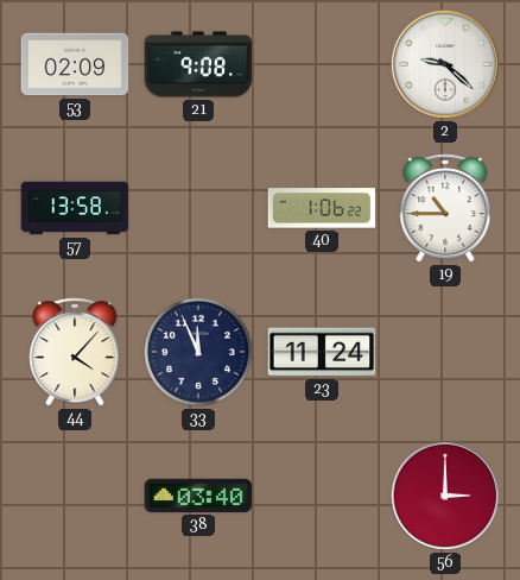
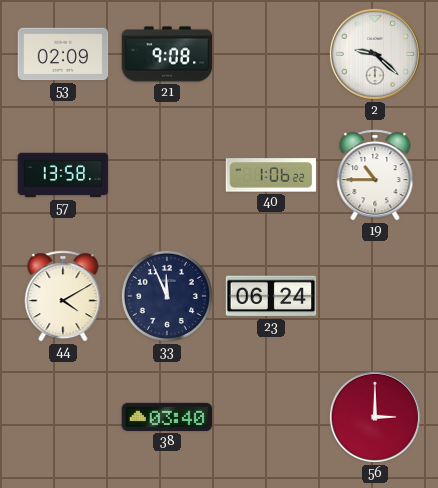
44: 4:07 -> 4:10 (63, 296)
23: 11:24 -> 06:24 (271, 296)
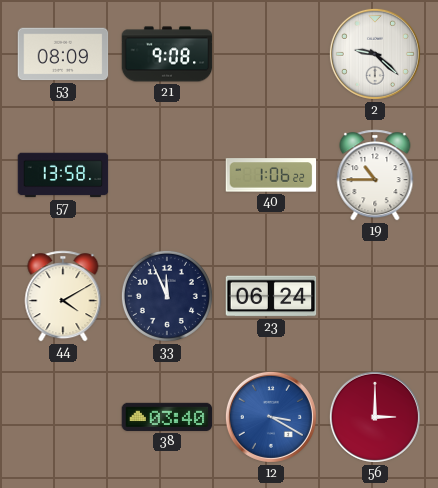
53: 02:09 -> 08:09 (63, 54)
12: none -> 3:20 (271, 417)
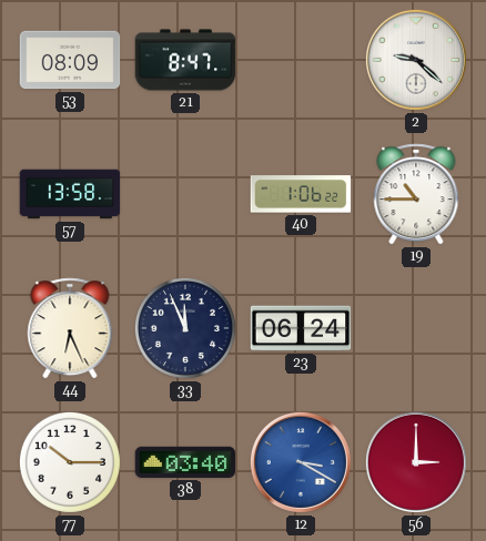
21: 9:08 -> 8:47 (185, 60)
44: 4:10 -> 6:26 (70, 328)
77: none -> 10:15 (70, 462)
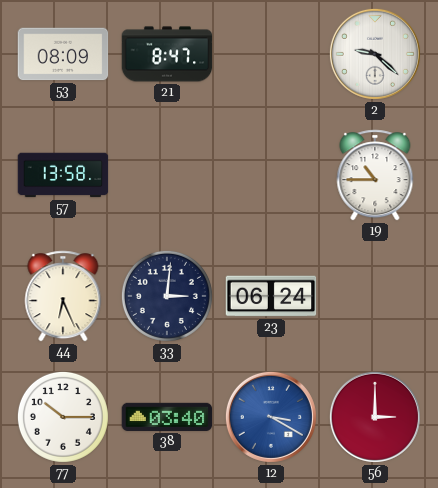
40: 1:06 -> none (301, 194)
33: 11:56 -> 3:01 (167, 296)
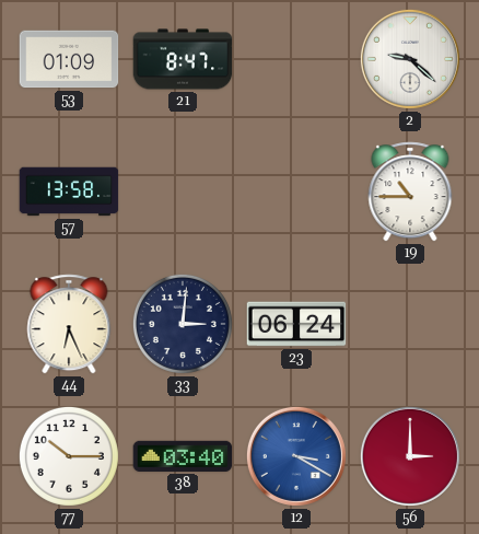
53: 08:09 -> 01:09 (69, 59)
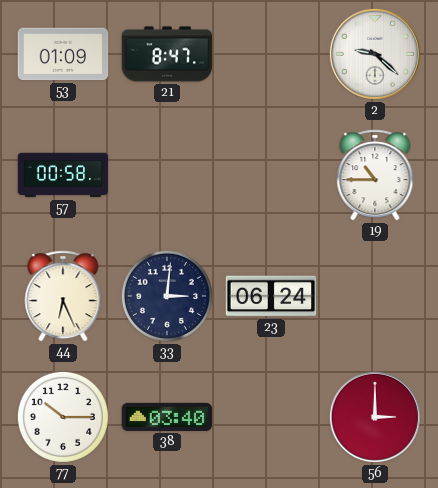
57: 13:58 -> 00:58 (63, 175)
12: 3:20 -> none (296, 456)
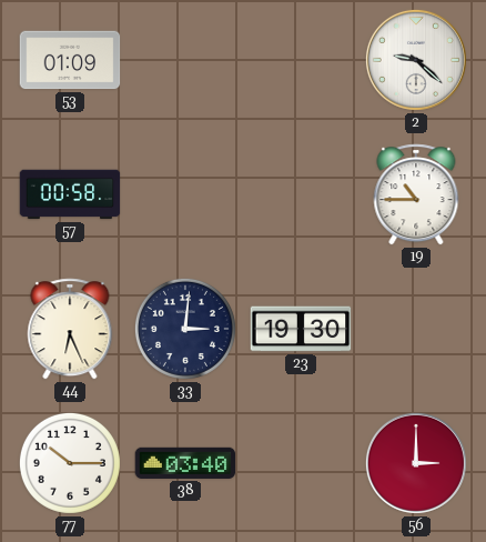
21: 8:47 -> none (167, 54)
23: 06:24 -> 19:30 (301, 329)
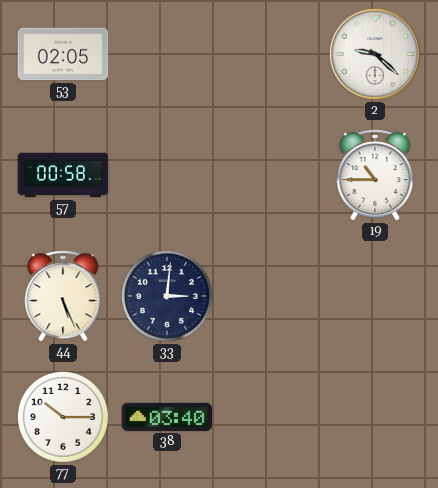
53: 01:09 -> 02:05 (63, 54)
44: 6:26 -> 5:26 (63, 296)
23: 19:30 -> none (301, 329)
56: 3:00 -> none (416, 463)
